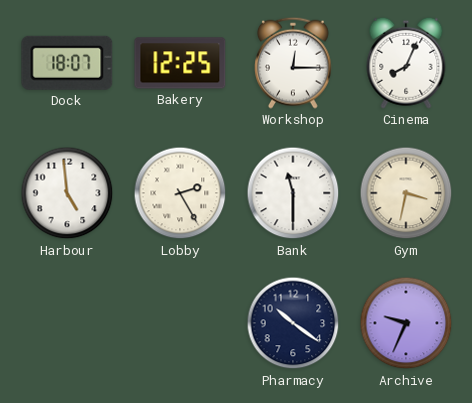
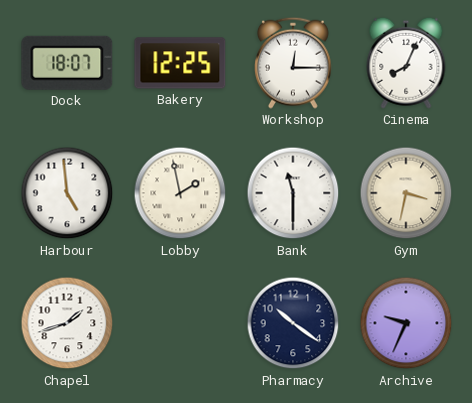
Lobby: 2:25 -> 1:58 (180, 193)
Chapel: none -> 1:42 (67, 323)
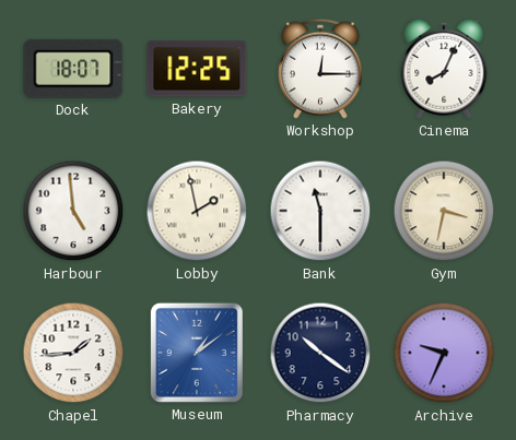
Chapel: 1:42 -> 1:44 (73, 353)
Museum: none -> 1:09 (197, 353)
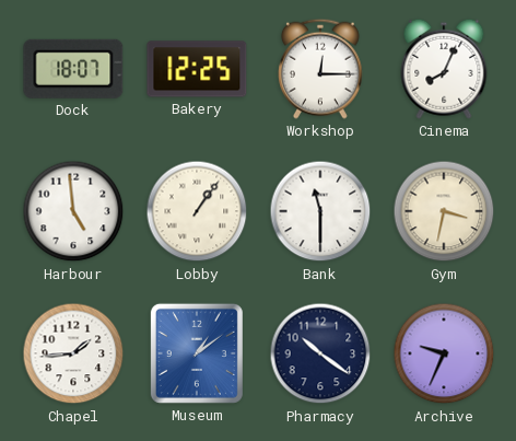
Lobby: 1:58 -> 1:06 (197, 211)
